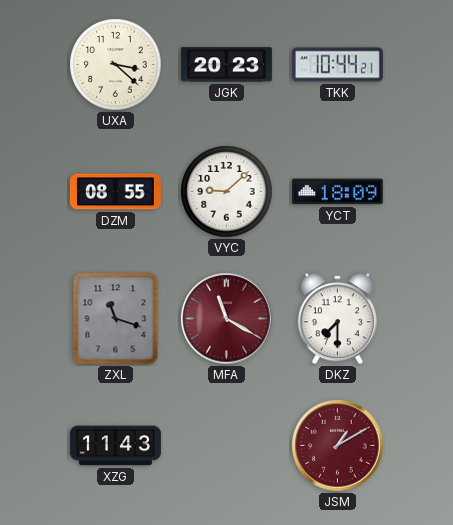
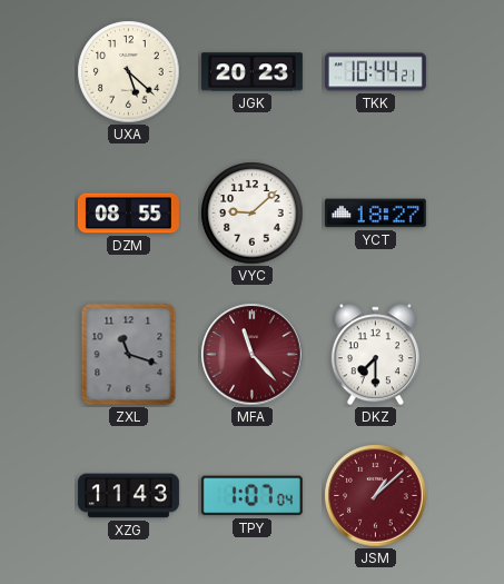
UXA: 3:22 -> 5:22 (129, 72)
YCT: 18:09 -> 18:27 (375, 214)
MFA: 11:20 -> 11:23 (253, 355)
TPY: none -> 1:07 (251, 496)
JSM: 1:10 -> 1:08 (376, 496)
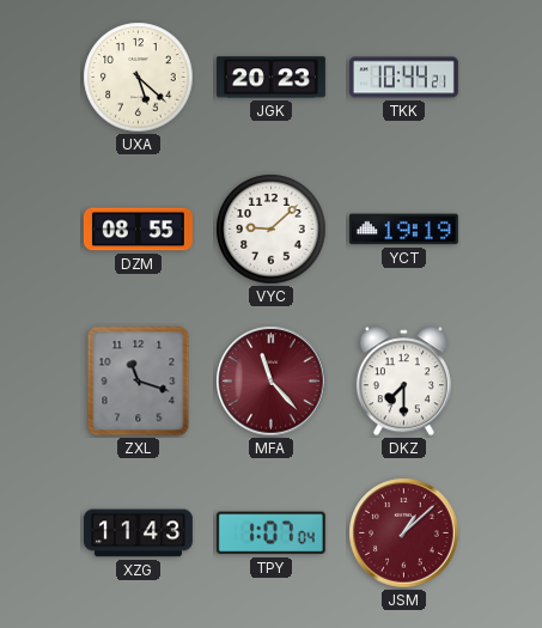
YCT: 18:27 -> 19:19 (403, 230)
